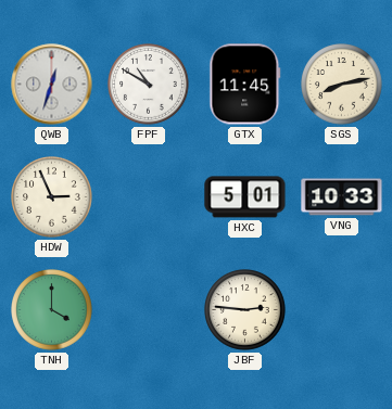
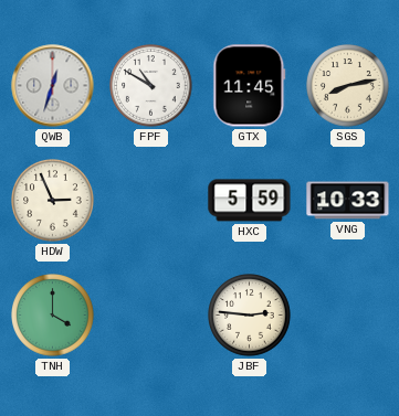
HXC: 5:01 -> 5:59 (250, 201)
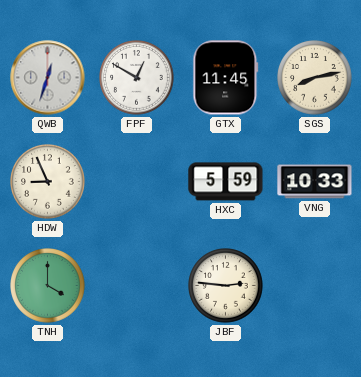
FPF: 10:50 -> 12:50 (137, 78)
HDW: 2:56 -> 8:56 (48, 182)
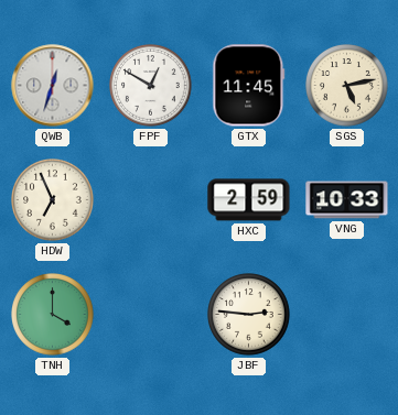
SGS: 8:13 -> 5:13 (347, 86)
HDW: 8:56 -> 6:56 (53, 200)
HXC: 5:59 -> 2:59 (249, 200)
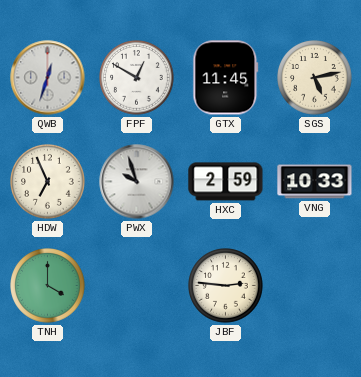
PWX: none -> 9:57 (137, 182)
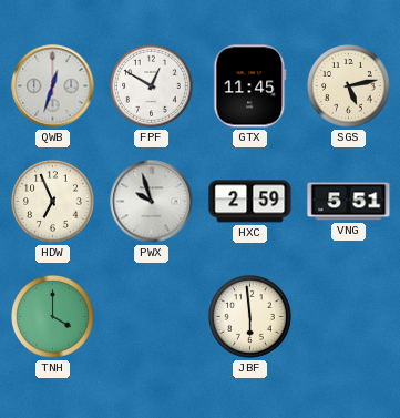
VNG: 10:33 -> 5:51 (349, 202)
JBF: 2:46 -> 5:59 (250, 317)
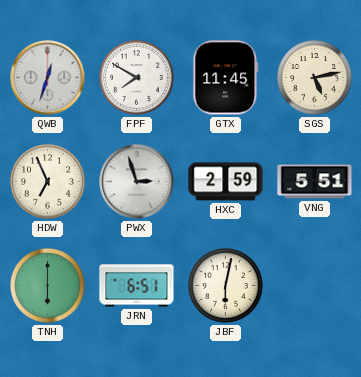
FPF: 12:50 -> 7:50 (137, 78)
PWX: 9:57 -> 2:57 (137, 182)
TNH: 4:00 -> 6:00 (48, 286)
JRN: none -> 6:51 (137, 286)
JBF: 5:59 -> 6:02 (226, 286)
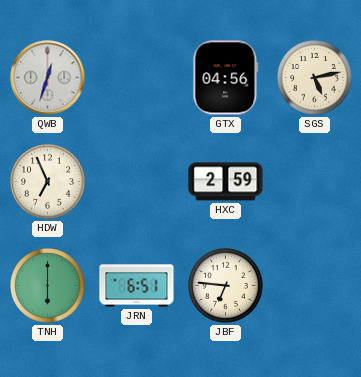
FPF: 7:50 -> none (137, 78)
GTX: 11:45 -> 04:56 (226, 78)
PWX: 2:57 -> none (137, 182)
VNG: 5:51 -> none (315, 182)
JBF: 6:02 -> 6:46 (226, 286)
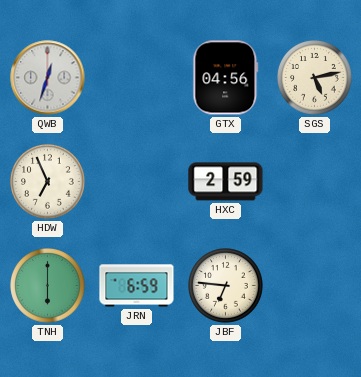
JRN: 6:51 -> 6:59 (137, 286)
